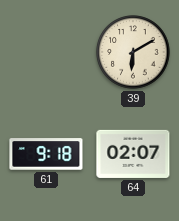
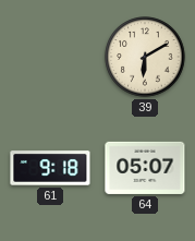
64: 02:07 -> 05:07 (145, 168)
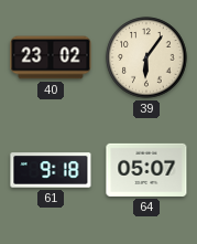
40: none -> 23:02 (51, 57)
39: 6:10 -> 6:06 (146, 57)
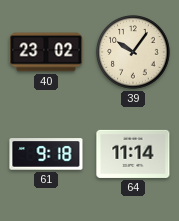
39: 6:06 -> 10:06 (133, 52)
64: 05:07 -> 11:14 (133, 154)
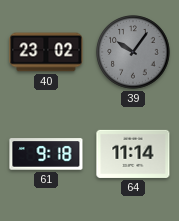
39 dial: cream -> grey (133, 52)
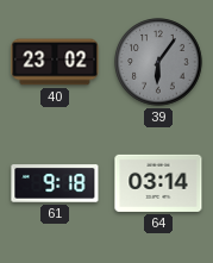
39: 10:06 -> 6:06 (158, 62)
64: 11:14 -> 03:14 (158, 183)
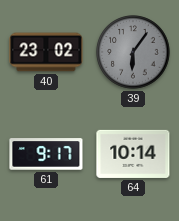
61: 9:18 -> 9:17 (46, 154)
64: 03:14 -> 10:14 (133, 154)
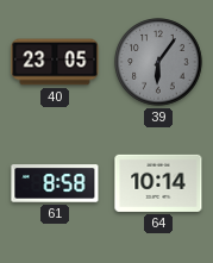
40: 23:02 -> 23:05 (55, 62)
61: 9:17 -> 8:58 (55, 183)
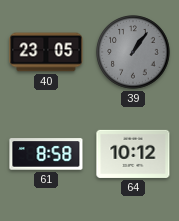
39: 6:06 -> 1:06 (133, 52)
64: 10:14 -> 10:12 (133, 154)
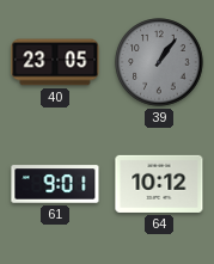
61: 8:58 -> 9:01 (55, 184)
